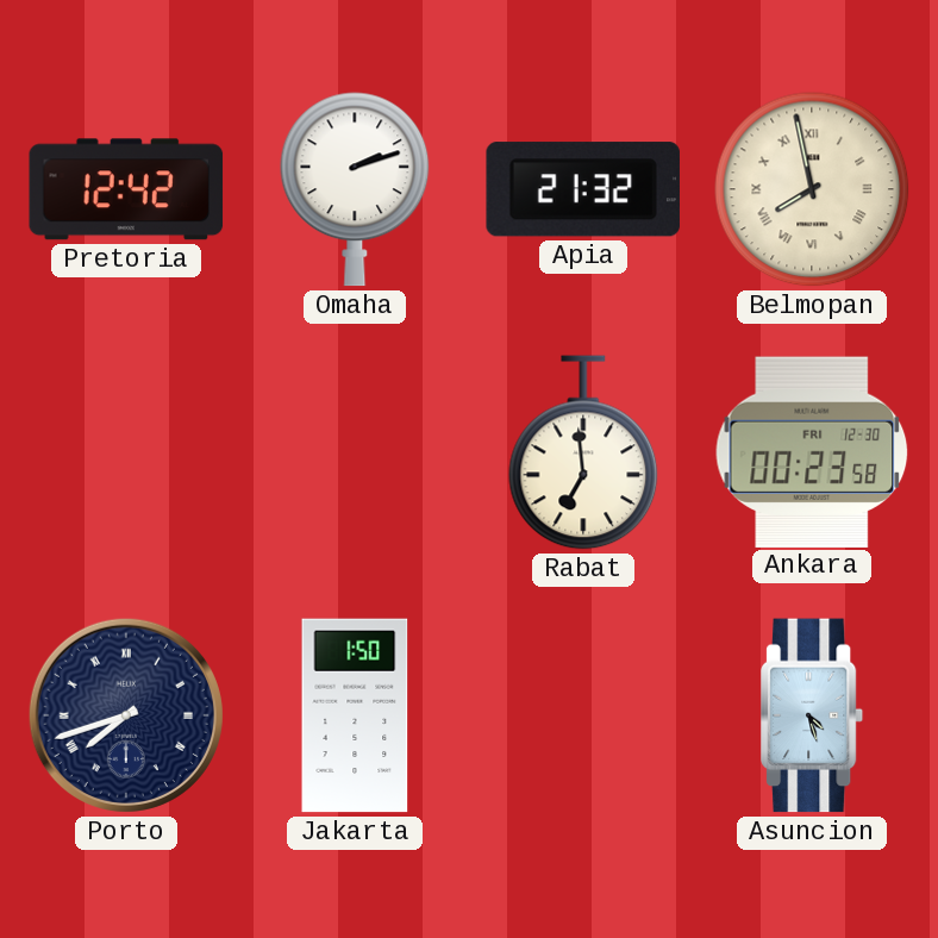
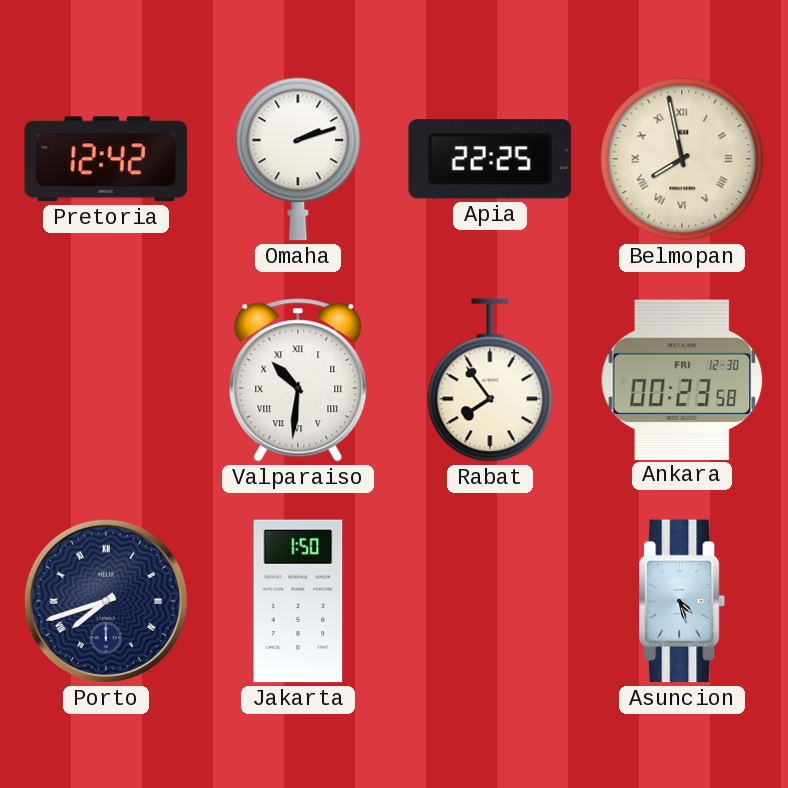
Apia: 21:32 -> 22:25 (490, 159)
Valparaiso: none -> 10:31 (298, 380)
Rabat: 6:59 -> 7:54 (490, 380)
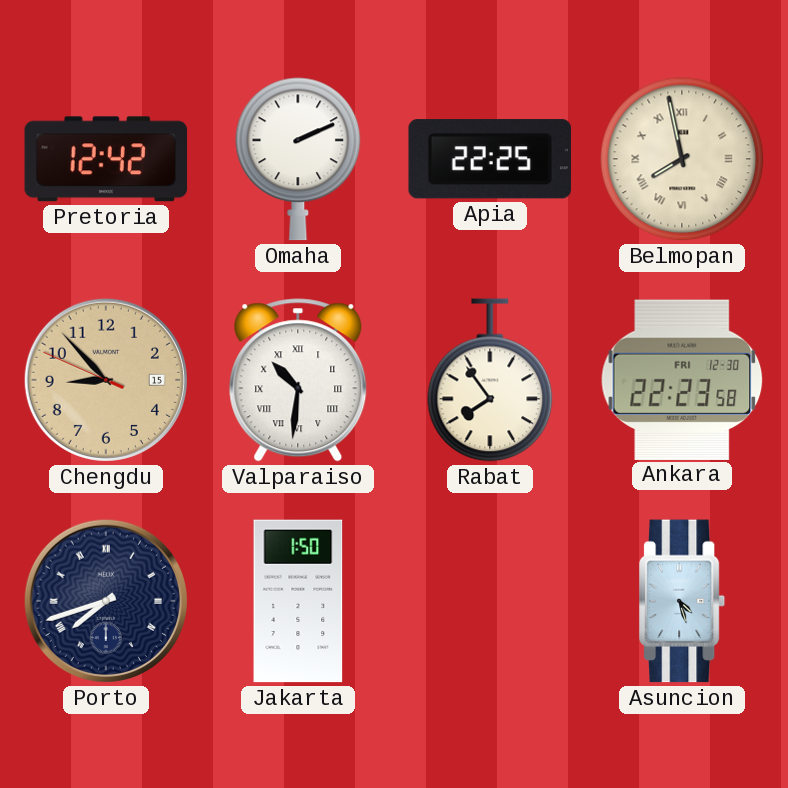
Omaha: 2:12 -> 2:11 (298, 159)
Chengdu: none -> 8:52 (106, 380)
Ankara: 00:23 -> 22:23 (682, 379)
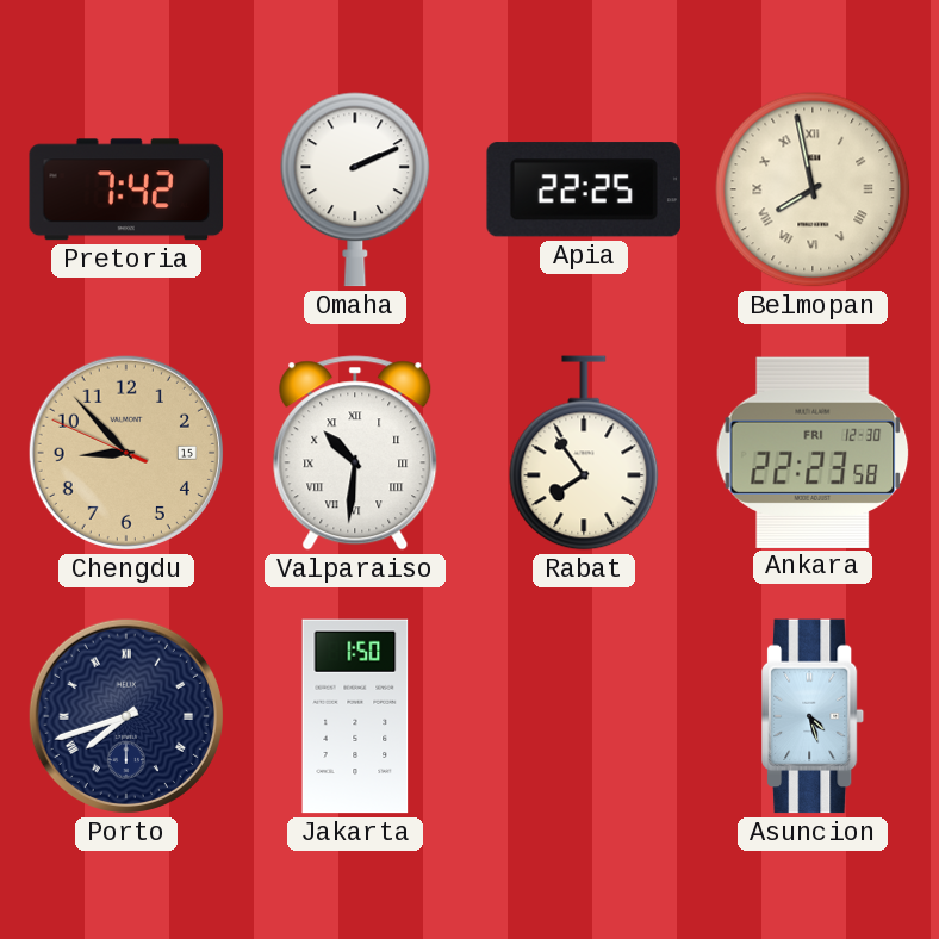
Pretoria: 12:42 -> 7:42 (126, 189)
